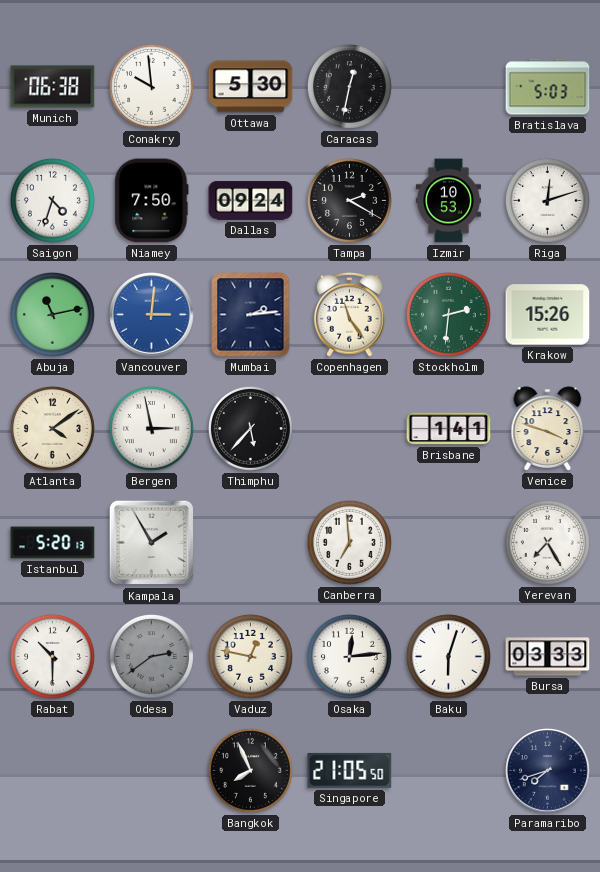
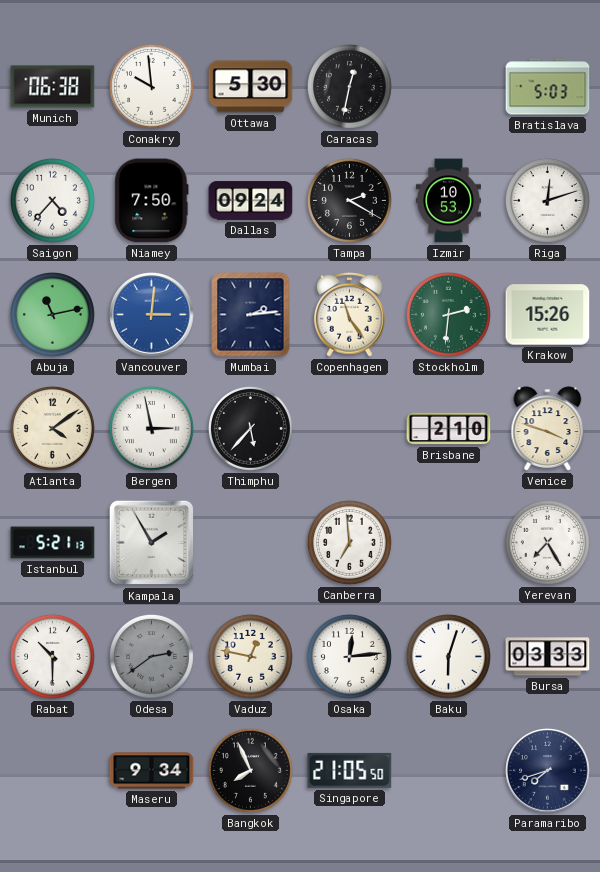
Saigon: 4:33 -> 4:37 (52, 200)
Brisbane: 1:41 -> 2:10 (449, 429)
Istanbul: 5:20 -> 5:21 (53, 543)
Maseru: none -> 9:34 (152, 771)
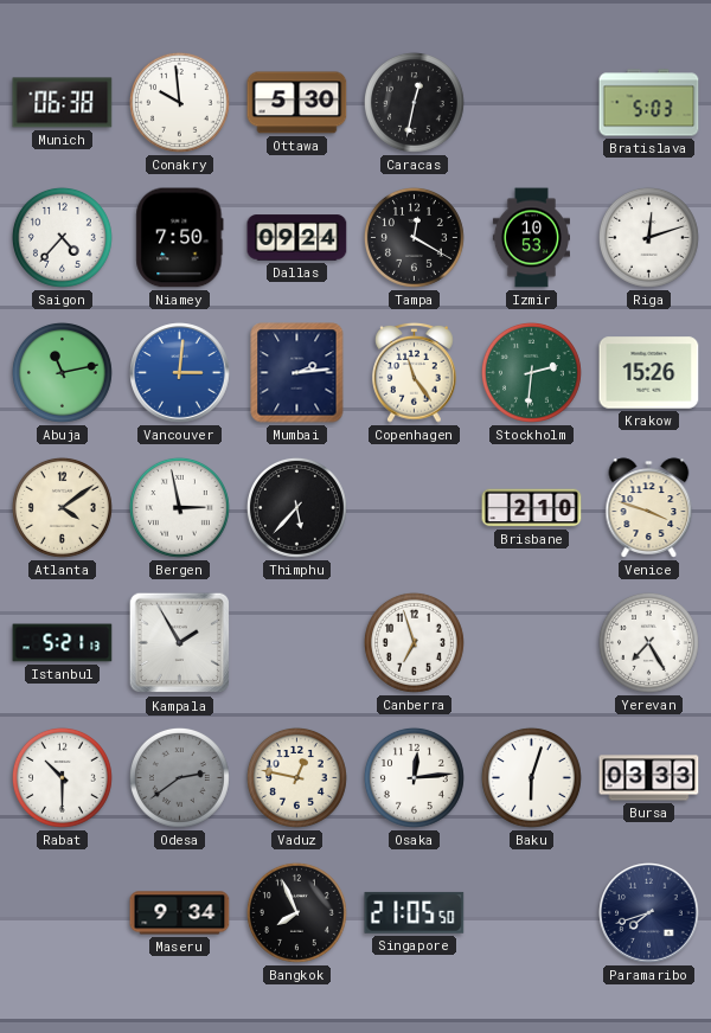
Tampa: 2:20 -> 12:20 (414, 237)
Canberra: 6:59 -> 6:57 (414, 642)
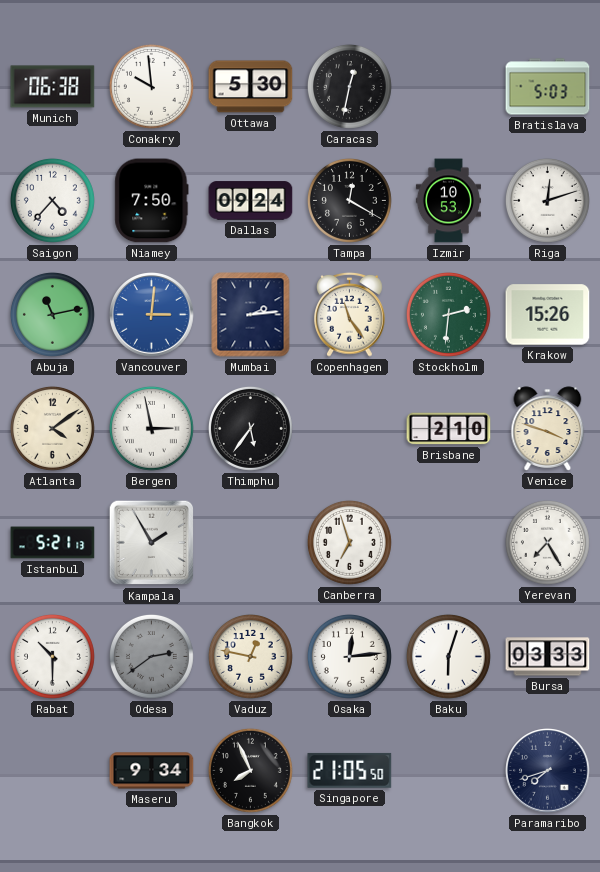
Thimphu: 5:37 -> 5:36 (250, 428)
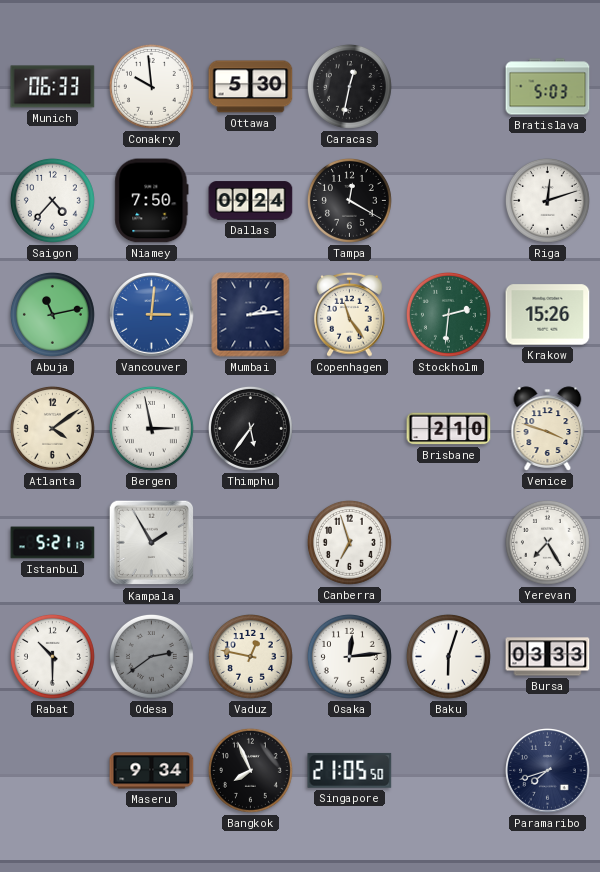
Munich: 06:38 -> 06:33 (53, 87)
Izmir: 10:53 -> none (448, 201)
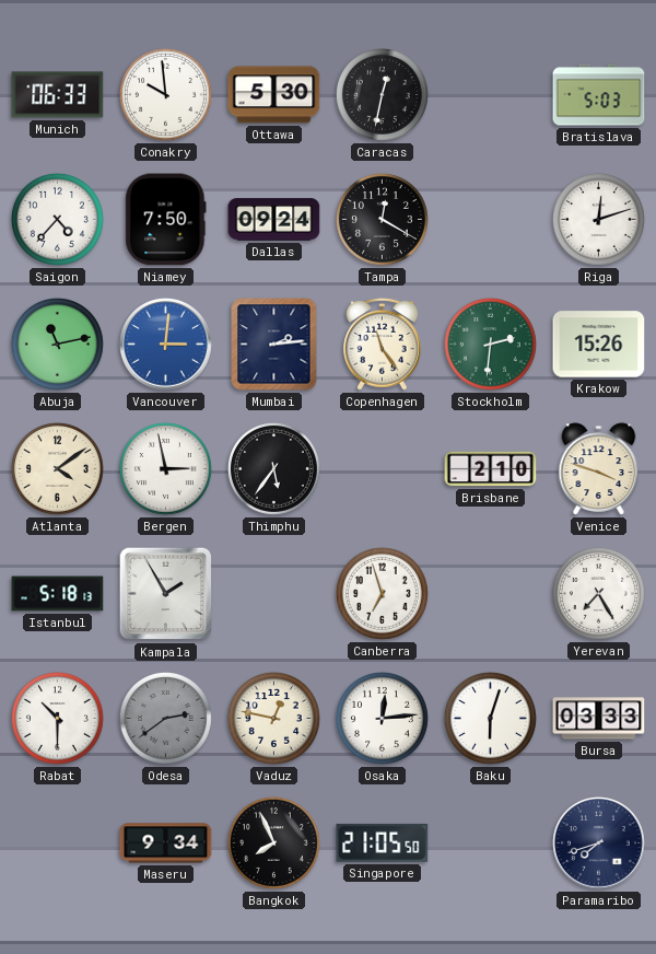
Istanbul: 5:21 -> 5:18 (58, 594)
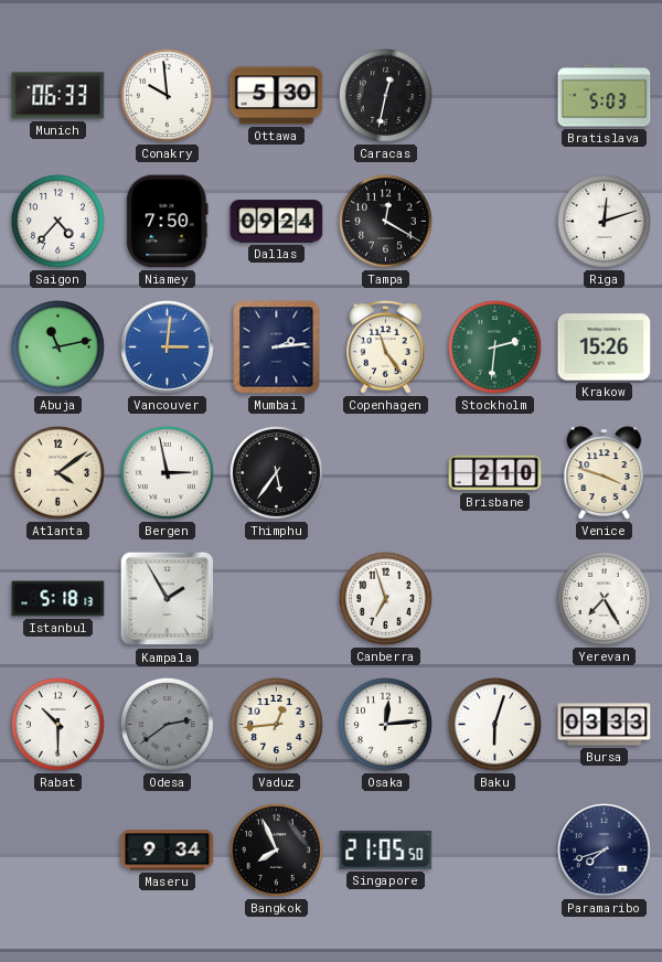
Vaduz: 12:47 -> 12:44 (276, 724)
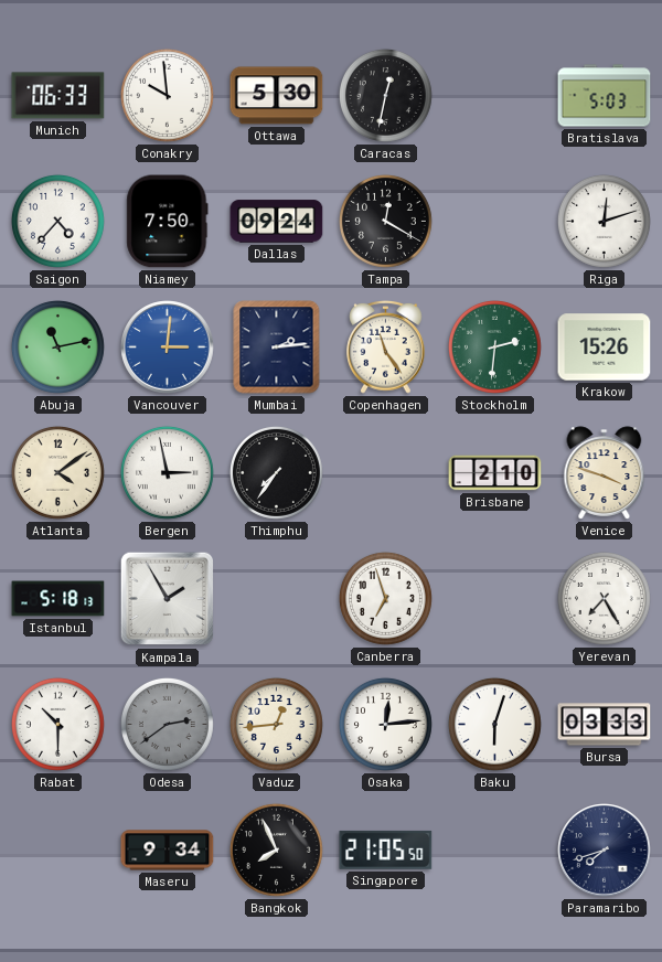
Thimphu: 5:36 -> 7:36 (276, 472)
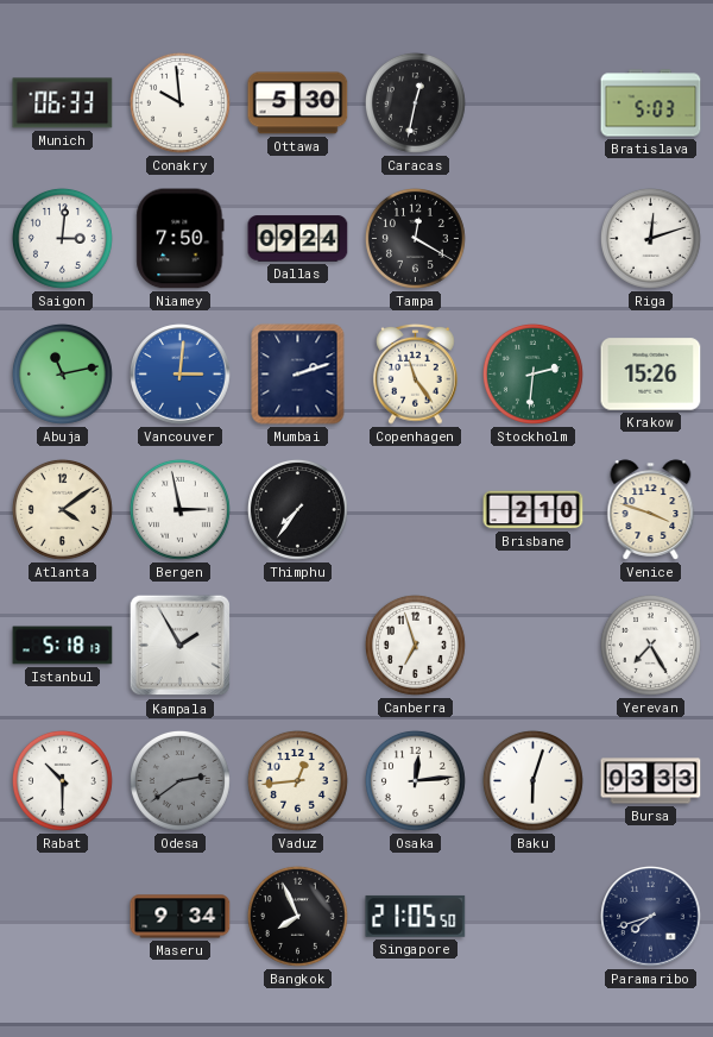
Saigon: 4:37 -> 3:01 (62, 238)
Mumbai: 2:14 -> 2:12 (298, 375)
